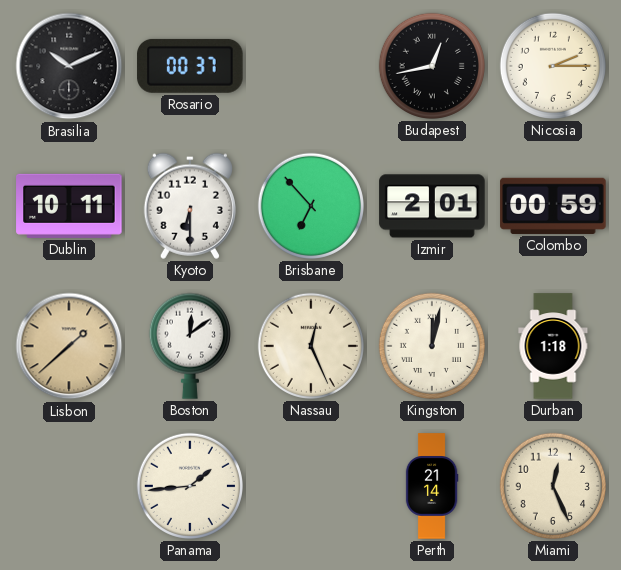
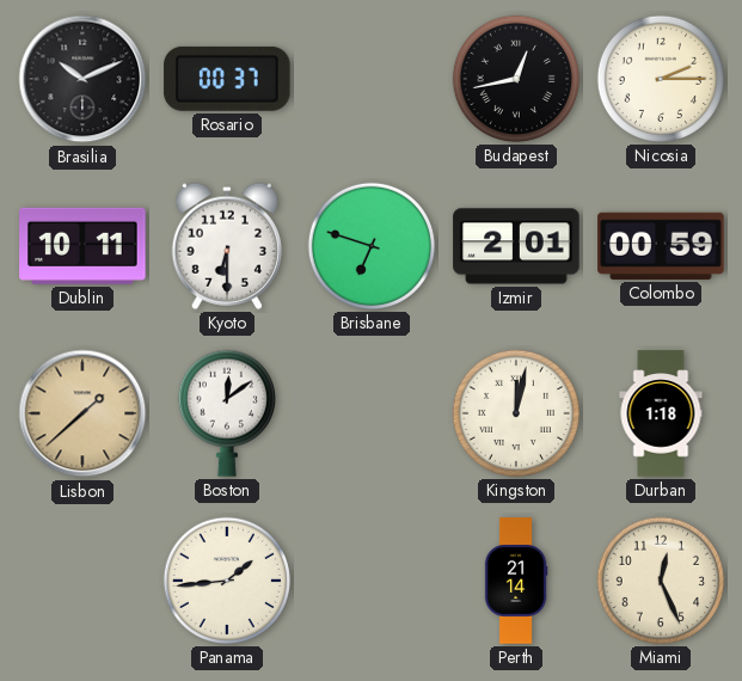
Brisbane: 6:53 -> 6:48 (372, 246)
Nassau: 12:26 -> none (311, 346)
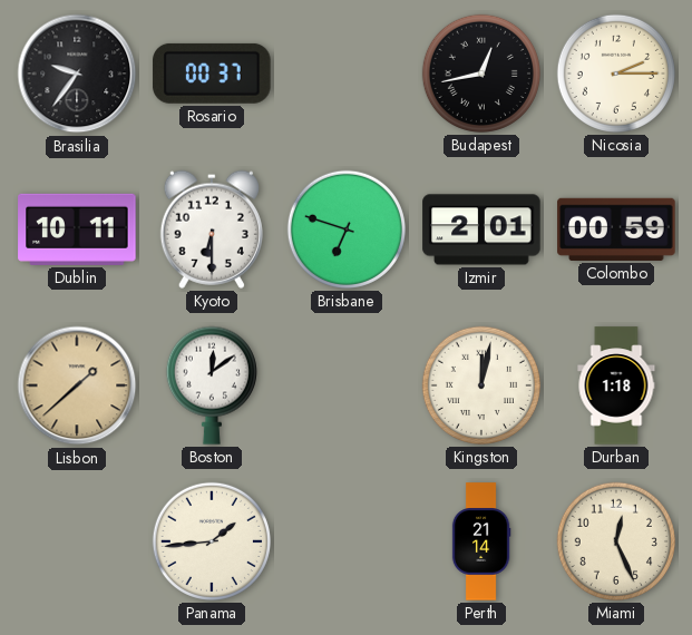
Brasilia: 10:11 -> 9:36 (77, 74)
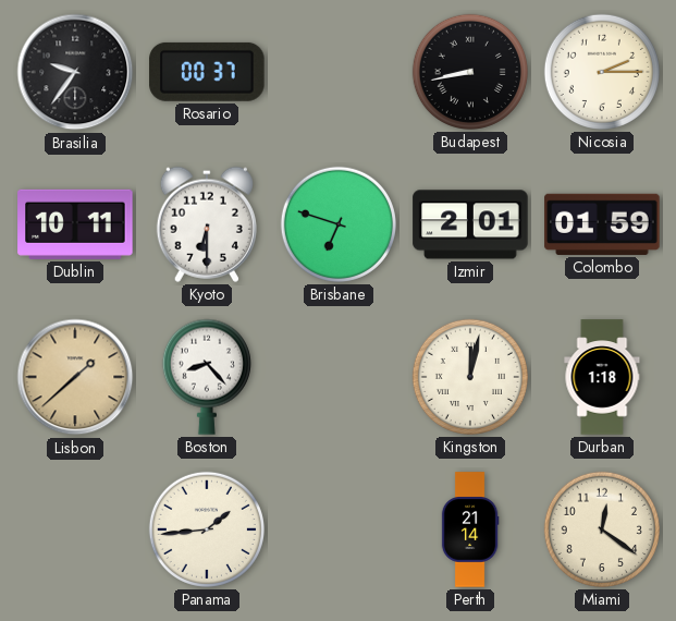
Budapest: 12:43 -> 8:43 (470, 72)
Colombo: 00:59 -> 01:59 (602, 224)
Boston: 12:09 -> 8:23 (207, 377)
Miami: 12:26 -> 12:21 (602, 529)
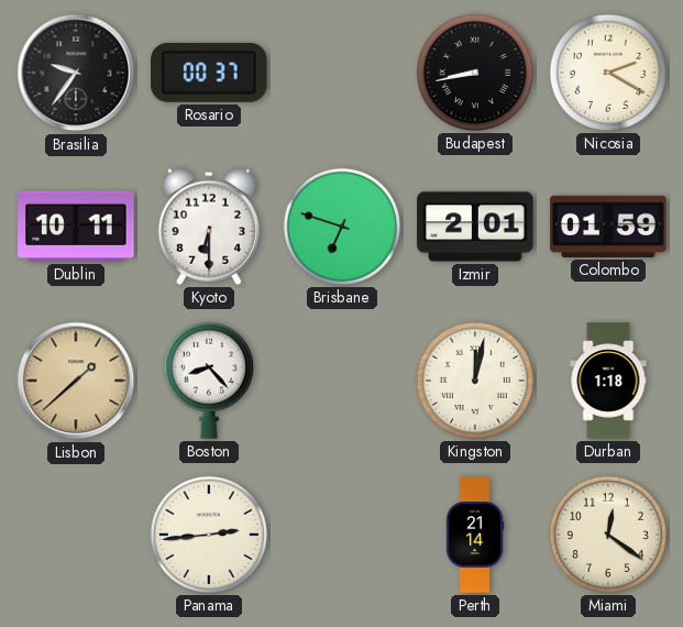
Nicosia: 2:15 -> 2:20 (608, 73)
Panama: 1:44 -> 2:44 (209, 535)
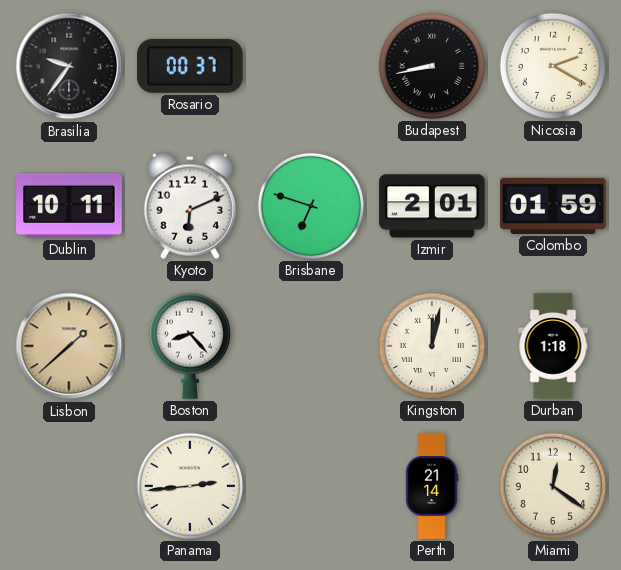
Kyoto: 6:30 -> 6:11 (190, 206)
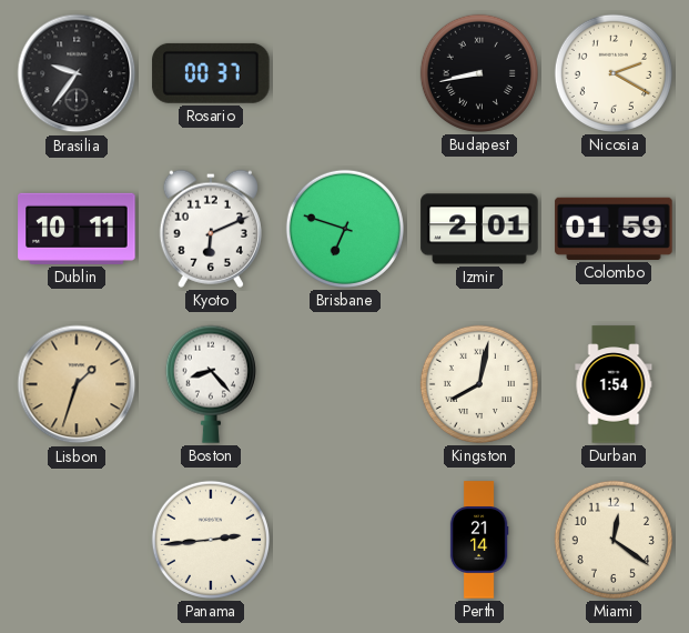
Lisbon: 1:38 -> 1:33 (77, 384)
Kingston: 12:02 -> 8:02 (479, 384)
Durban: 1:18 -> 1:54 (614, 384)
